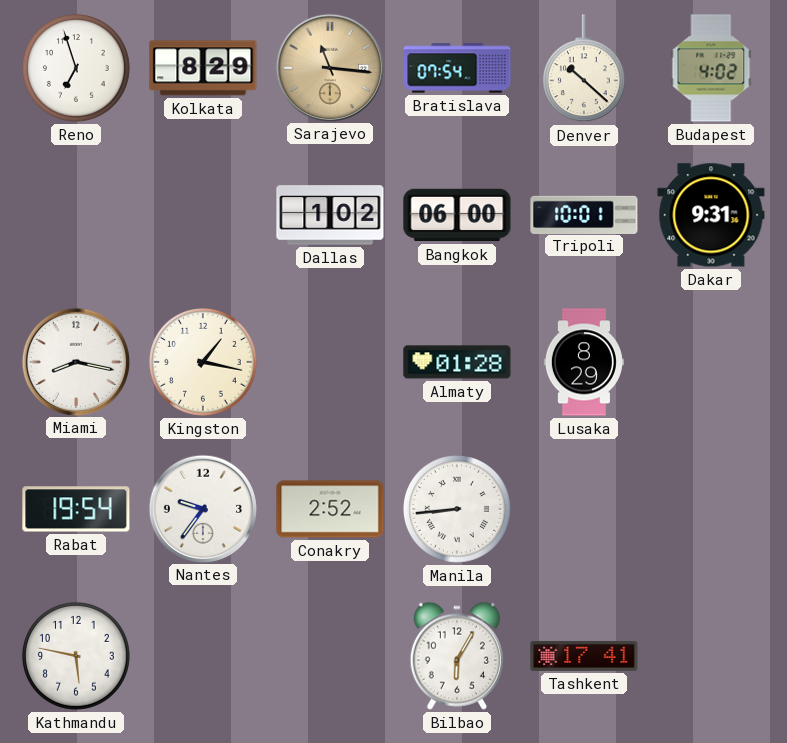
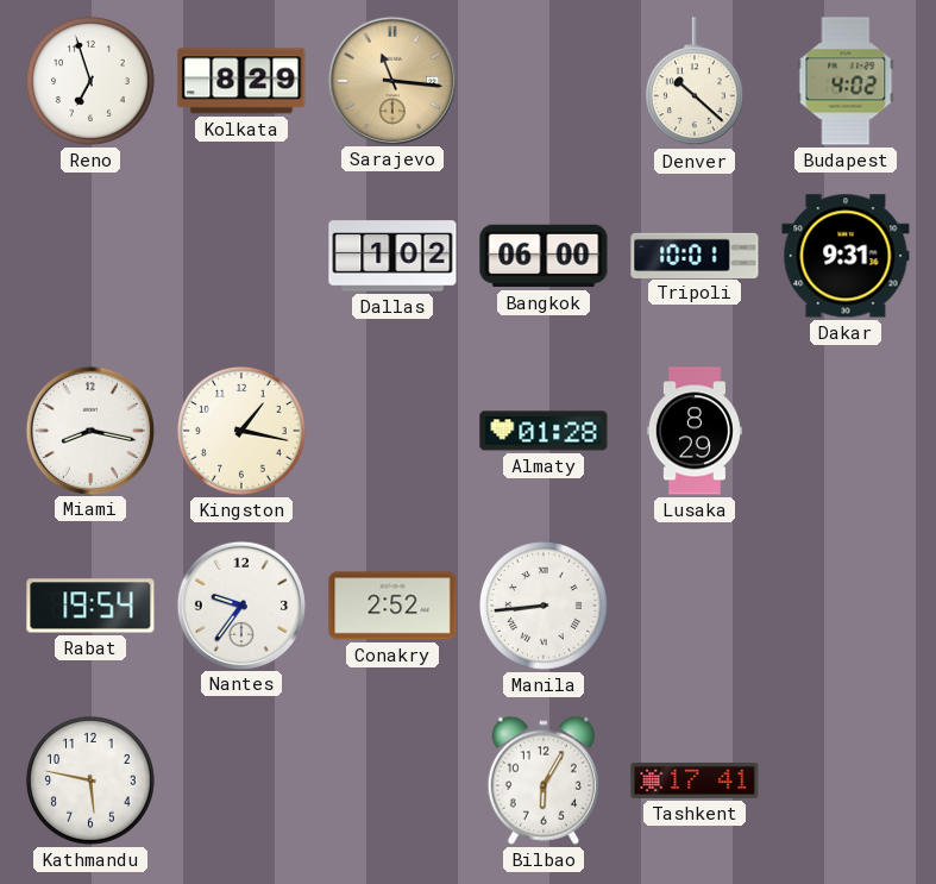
Bratislava: 07:54 -> none (457, 68)
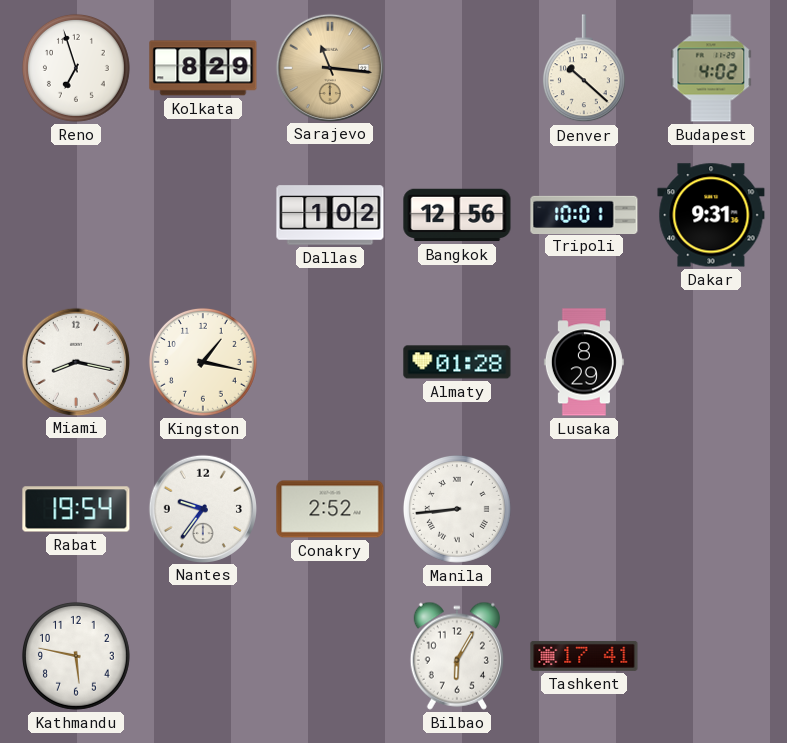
Bangkok: 06:00 -> 12:56 (457, 215)
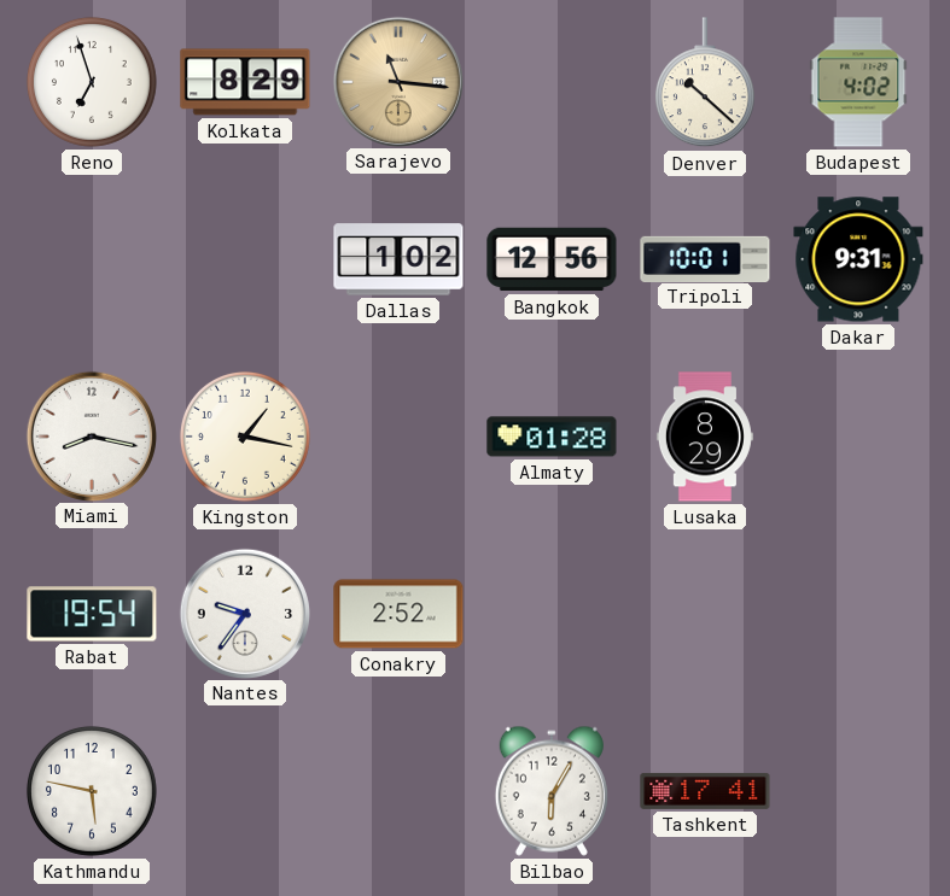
Manila: 8:44 -> none (457, 509)
